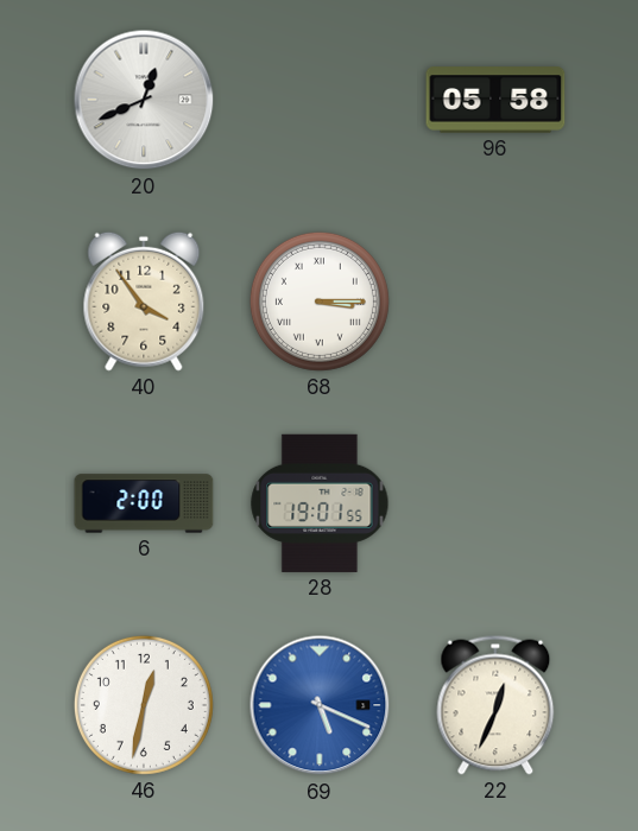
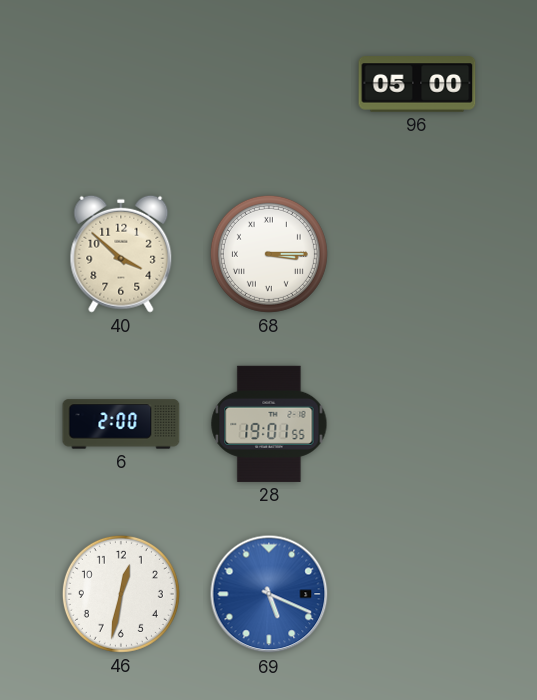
20: 12:41 -> none (144, 100)
96: 05:58 -> 05:00 (417, 84)
40: 3:54 -> 3:52 (121, 254)
22: 12:34 -> none (495, 705)
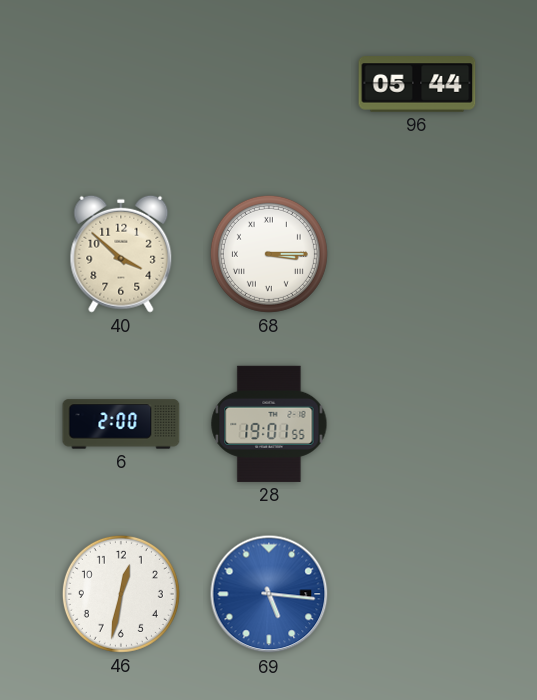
96: 05:00 -> 05:44 (417, 84)
69: 5:19 -> 5:16 (269, 594)
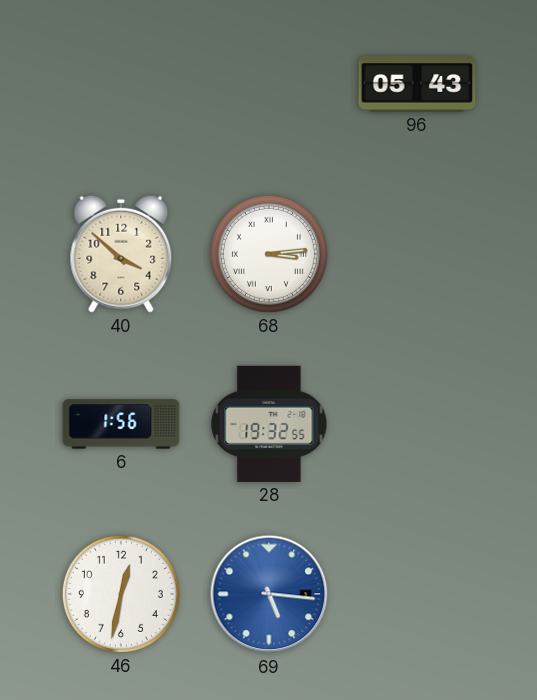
96: 05:44 -> 05:43 (417, 84)
68: 3:15 -> 3:14 (269, 254)
6: 2:00 -> 1:56 (121, 424)
28: 19:01 -> 19:32 (269, 424)
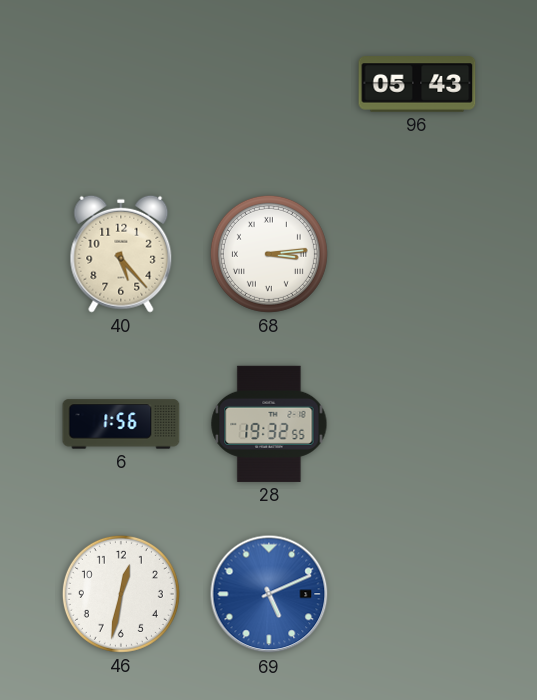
40: 3:52 -> 5:23 (121, 254)
69: 5:16 -> 5:11 (269, 594)
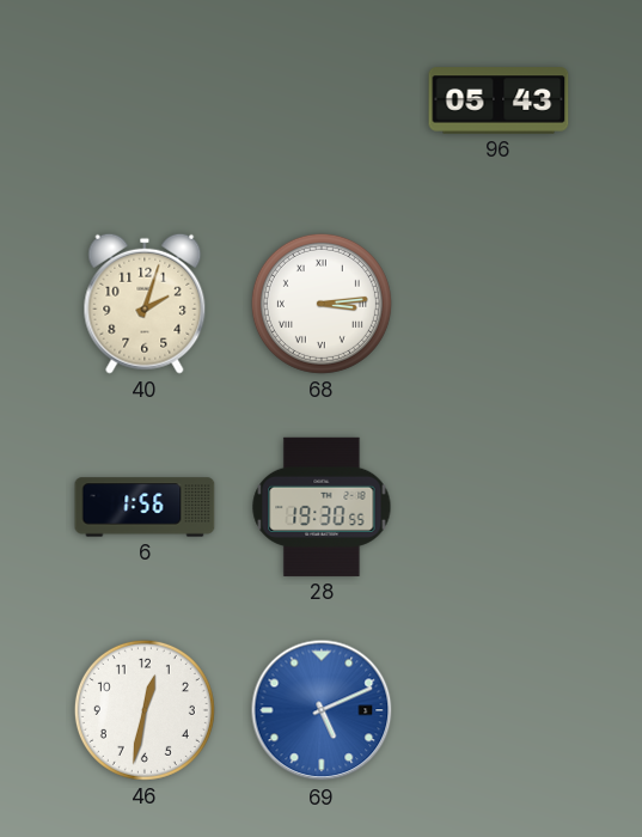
40: 5:23 -> 2:03 (145, 304)
28: 19:32 -> 19:30 (322, 507)
